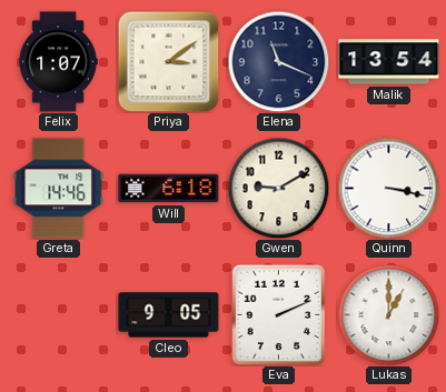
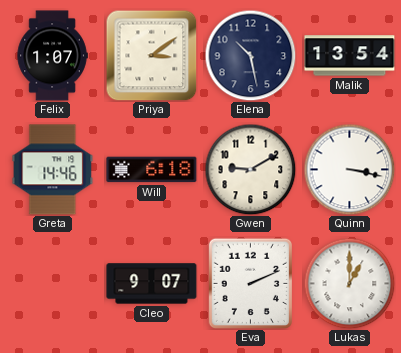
Elena: 11:19 -> 10:28 (250, 55)
Cleo: 9:05 -> 9:07 (152, 284)
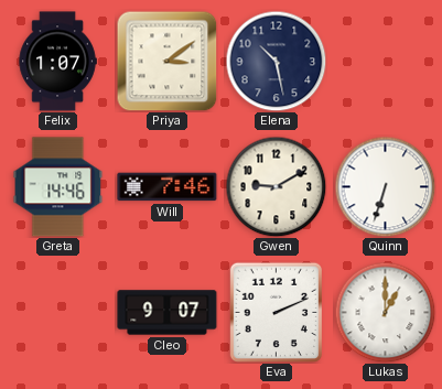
Malik: 13:54 -> none (350, 56)
Will: 6:18 -> 7:46 (168, 187)
Quinn: 3:17 -> 6:33 (385, 186)
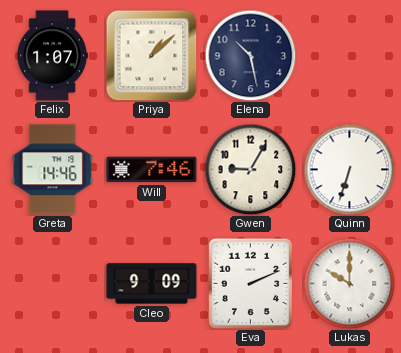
Priya: 3:09 -> 1:08 (151, 55)
Gwen: 9:10 -> 9:05 (250, 169)
Cleo: 9:07 -> 9:09 (152, 284)
Lukas: 1:00 -> 10:00 (349, 283)
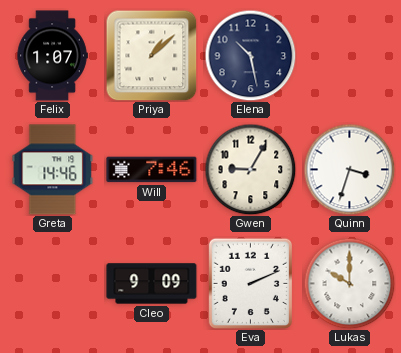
Quinn: 6:33 -> 3:33 (349, 169)
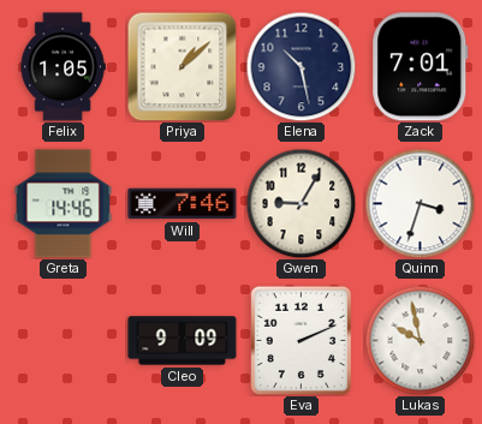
Felix: 1:07 -> 1:05 (63, 67)
Zack: none -> 7:01 (421, 67)
Lukas: 10:00 -> 9:58 (419, 340)
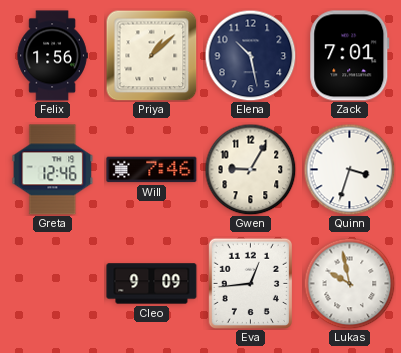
Felix: 1:05 -> 1:56 (52, 56)
Greta: 14:46 -> 12:46 (53, 170)
Eva: 2:11 -> 12:44 (250, 283)
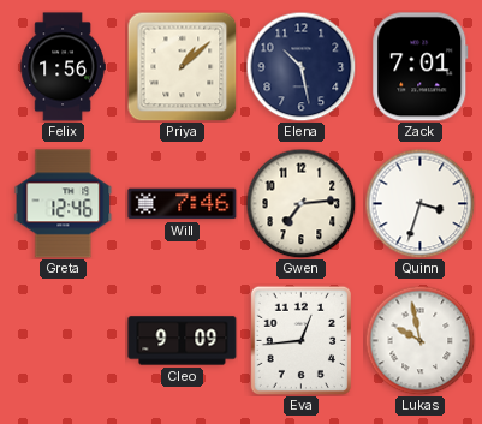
Gwen: 9:05 -> 7:14 (300, 203)
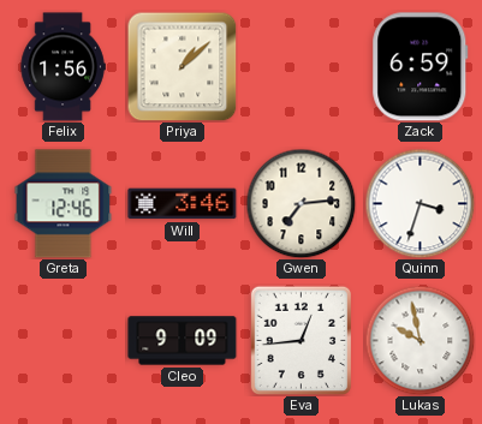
Elena: 10:28 -> none (300, 66)
Zack: 7:01 -> 6:59 (421, 67)
Will: 7:46 -> 3:46 (183, 204)
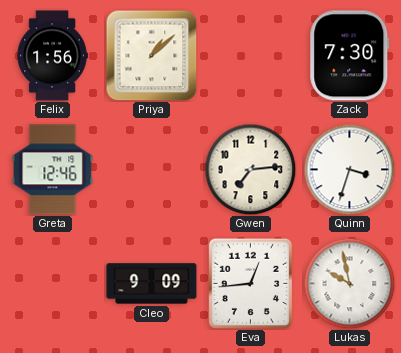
Zack: 6:59 -> 7:30 (350, 56)
Will: 3:46 -> none (183, 204)
